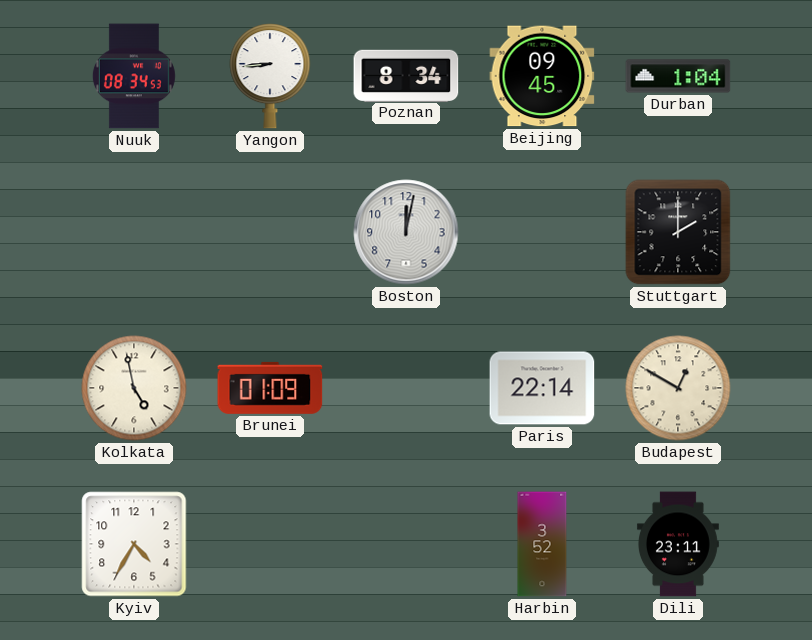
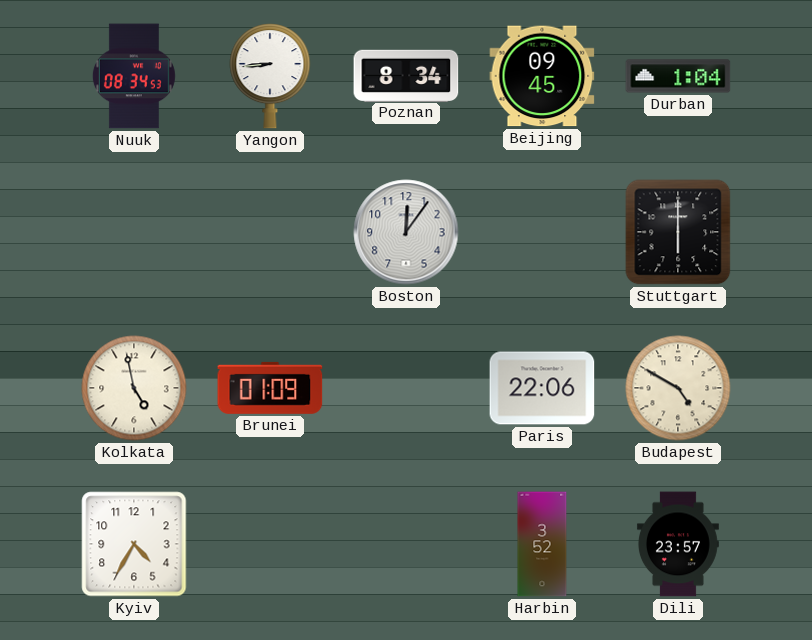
Boston: 12:02 -> 12:06 (406, 232)
Stuttgart: 2:00 -> 6:00 (678, 232)
Paris: 22:14 -> 22:06 (542, 388)
Budapest: 12:50 -> 4:50 (678, 388)
Dili: 23:11 -> 23:57 (678, 544)
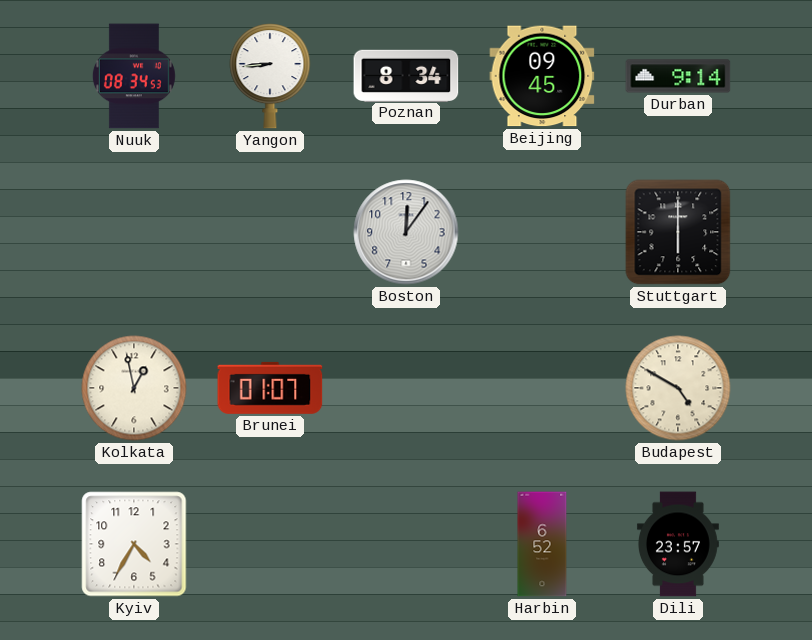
Durban: 1:04 -> 9:14 (678, 76)
Kolkata: 4:58 -> 12:58 (134, 388)
Brunei: 01:09 -> 01:07 (270, 388)
Paris: 22:06 -> none (542, 388)
Harbin: 3:52 -> 6:52 (542, 544)
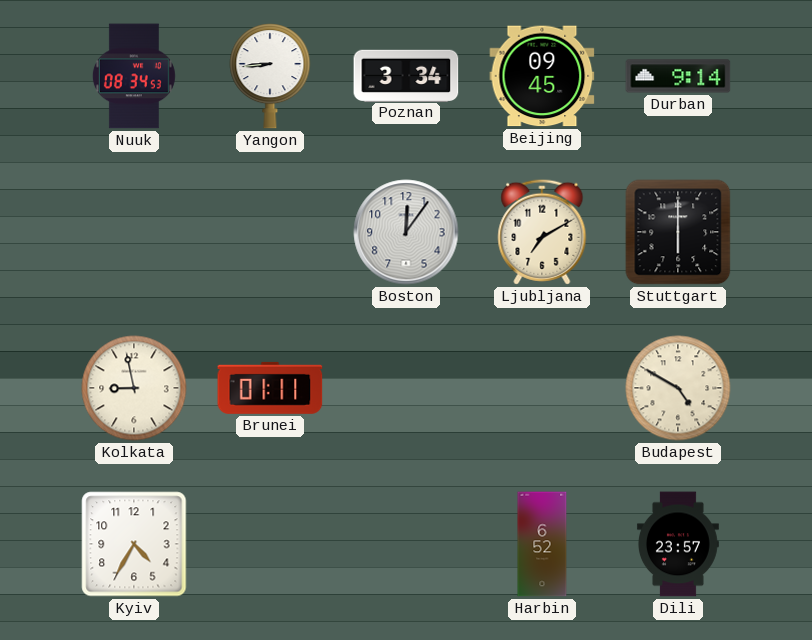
Poznan: 8:34 -> 3:34 (406, 75)
Ljubljana: none -> 7:10 (542, 232)
Kolkata: 12:58 -> 8:58 (134, 388)
Brunei: 01:07 -> 01:11 (270, 388)
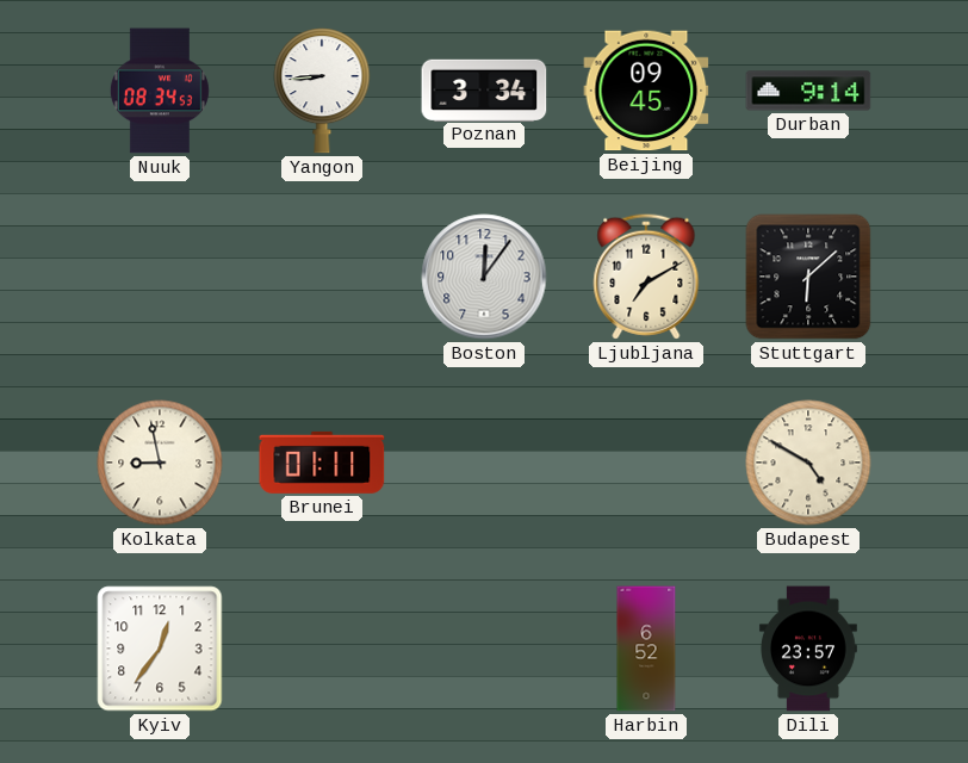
Stuttgart: 6:00 -> 6:08 (808, 277)
Kyiv: 4:35 -> 12:36 (160, 649)
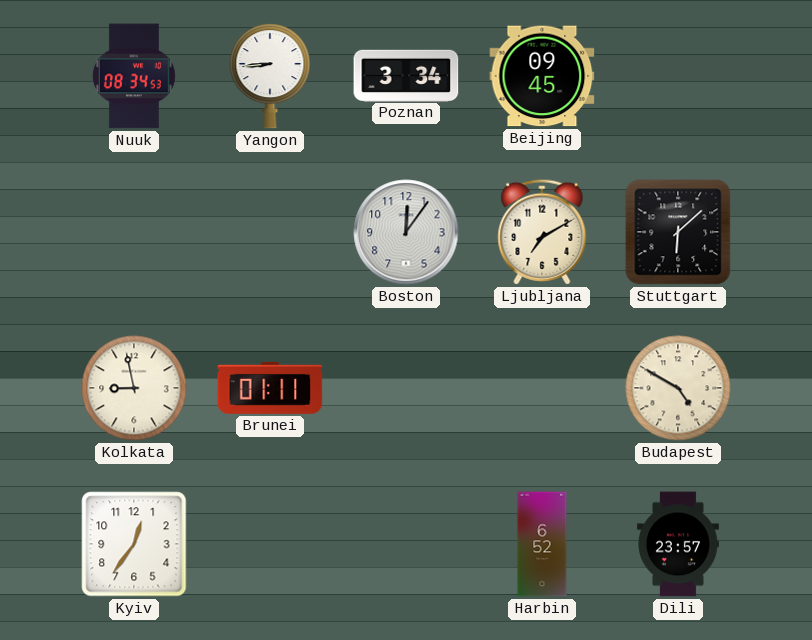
Durban: 9:14 -> none (808, 91)
